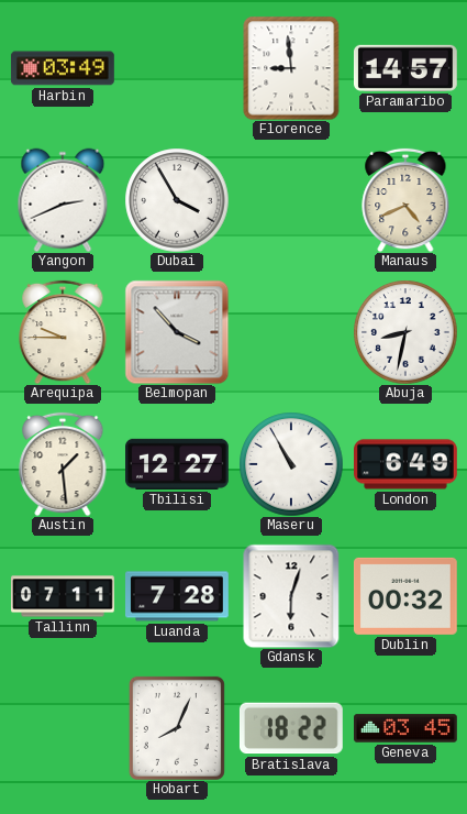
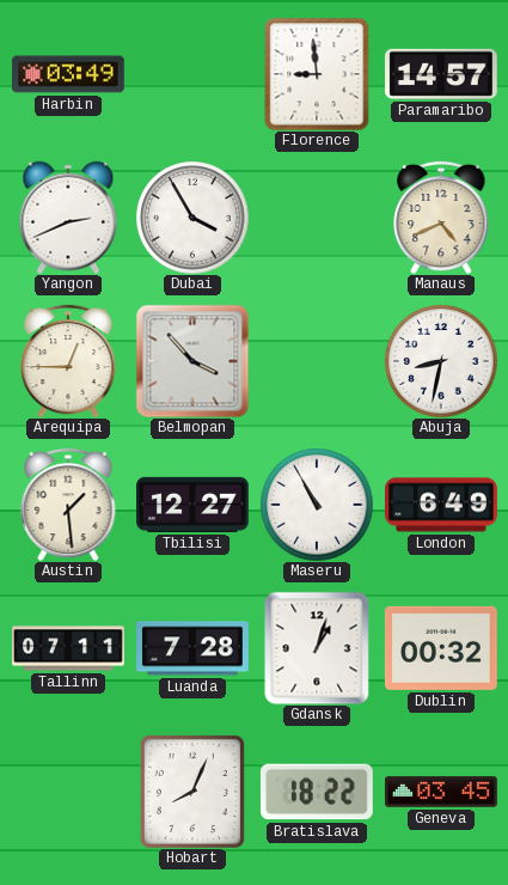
Arequipa: 9:45 -> 12:45 (68, 361)
Gdansk: 6:03 -> 1:03 (317, 648)
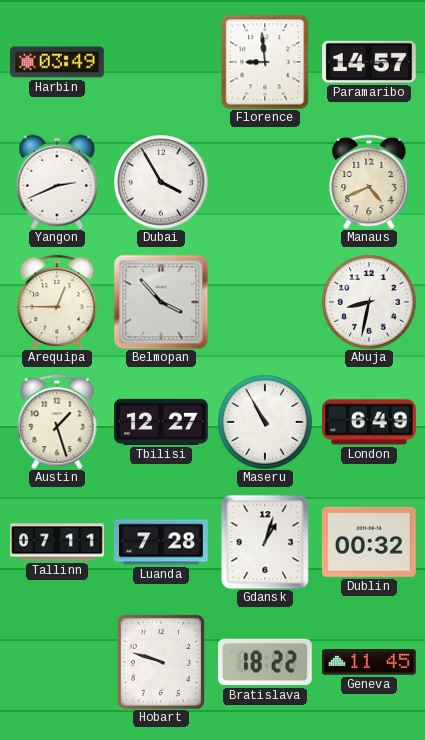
Austin: 1:29 -> 1:27 (57, 422)
Hobart: 8:04 -> 9:48 (161, 662)
Geneva: 03:45 -> 11:45 (370, 662)
